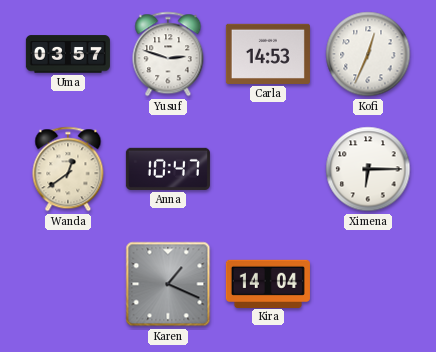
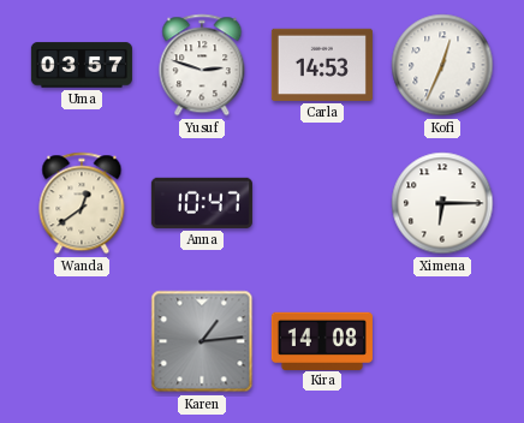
Karen: 1:19 -> 1:14 (202, 341)
Kira: 14:04 -> 14:08 (322, 340)
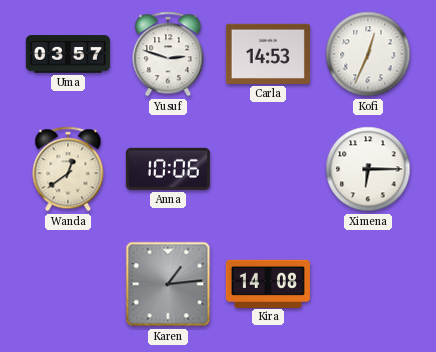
Anna: 10:47 -> 10:06 (168, 169)
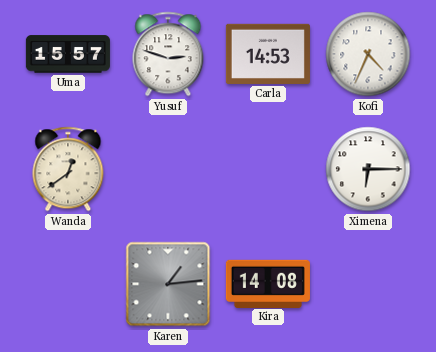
Uma: 03:57 -> 15:57 (68, 54)
Kofi: 12:34 -> 4:34 (368, 54)
Anna: 10:06 -> none (168, 169)
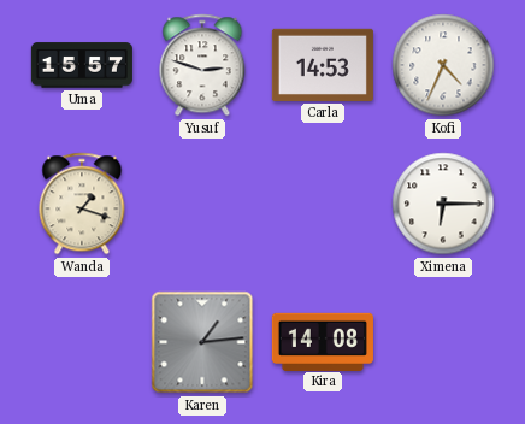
Wanda: 12:39 -> 1:18 (82, 204)
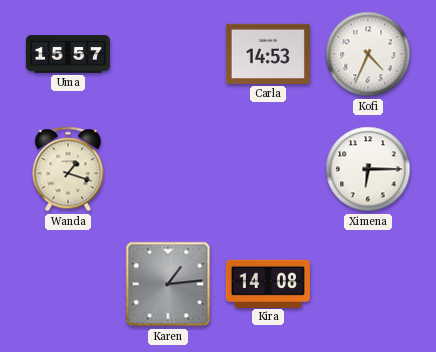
Yusuf: 2:48 -> none (202, 65)
